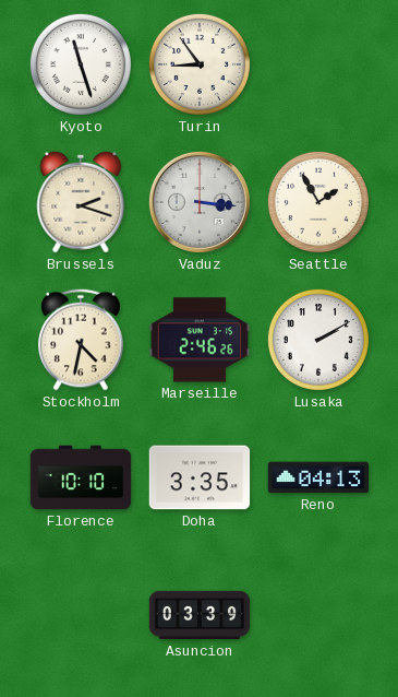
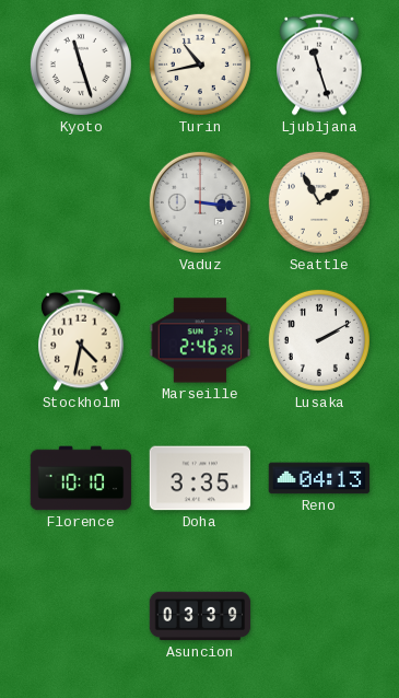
Turin: 8:54 -> 10:43 (200, 65)
Ljubljana: none -> 11:27 (319, 65)
Brussels: 2:18 -> none (81, 202)
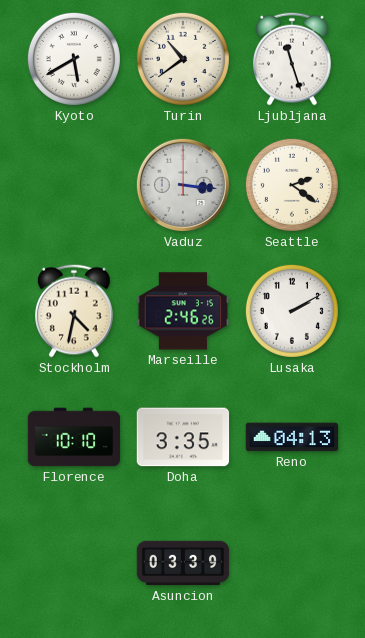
Kyoto: 11:27 -> 5:40 (74, 59)
Turin: 10:43 -> 10:39 (183, 59)
Seattle: 1:55 -> 2:21 (292, 185)
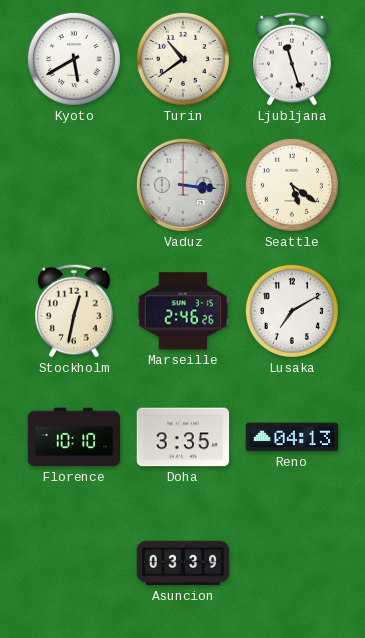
Seattle: 2:21 -> 5:21 (292, 185)
Stockholm: 4:32 -> 12:32 (74, 311)
Lusaka: 2:10 -> 7:10 (292, 311)
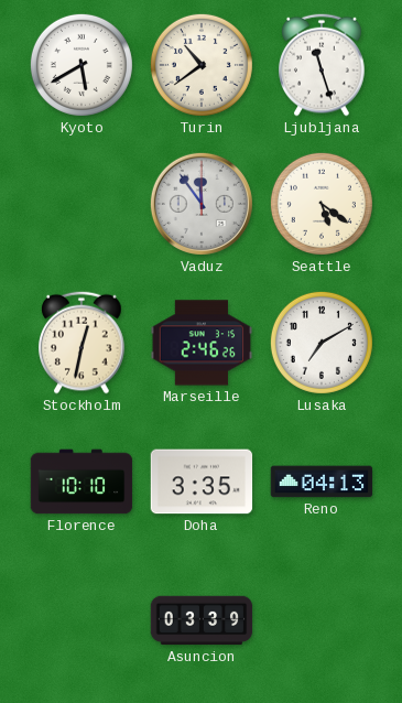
Vaduz: 3:16 -> 11:54 (202, 204)
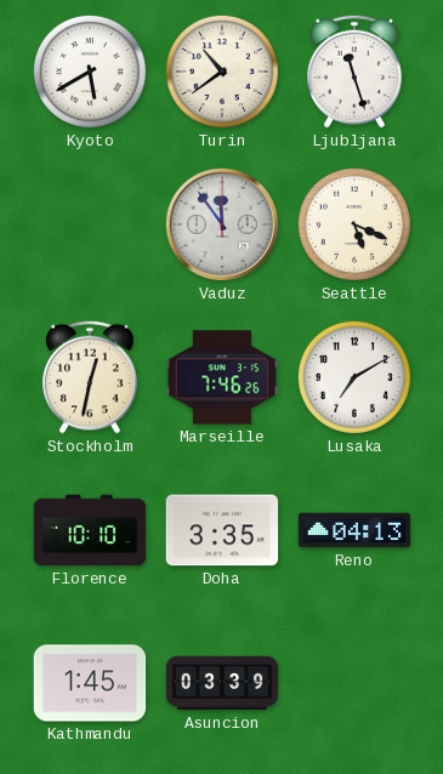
Seattle: 5:21 -> 5:19 (354, 224)
Marseille: 2:46 -> 7:46 (222, 377)
Kathmandu: none -> 1:45 (90, 683)
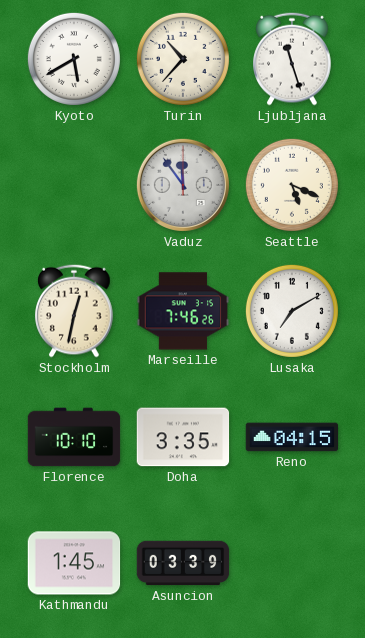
Turin: 10:39 -> 10:37 (183, 59)
Reno: 04:13 -> 04:15 (292, 437)
